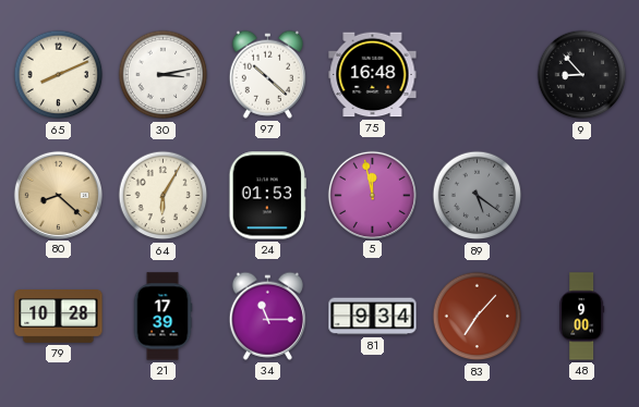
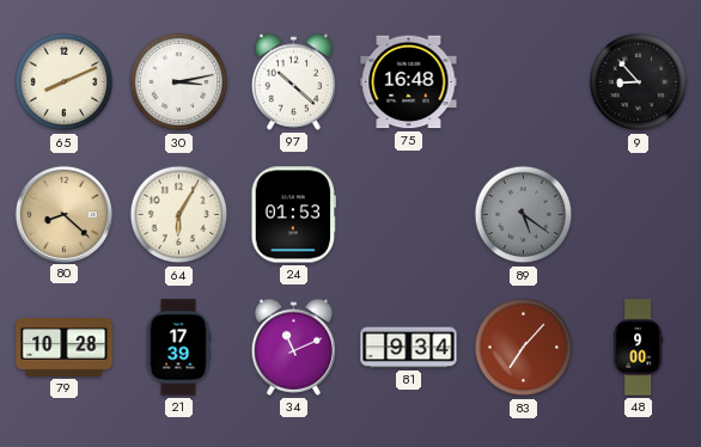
5: 11:58 -> none (372, 195)
34: 11:15 -> 11:11 (293, 347)
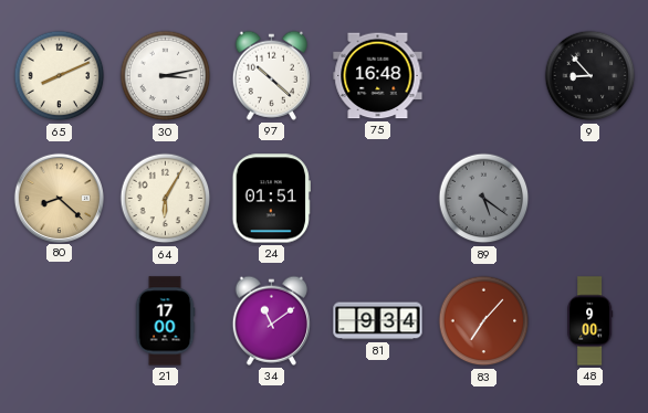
24: 01:53 -> 01:51 (271, 199)
79: 10:28 -> none (65, 348)
21: 17:39 -> 17:00 (165, 321)
34: 11:11 -> 11:09 (271, 320)
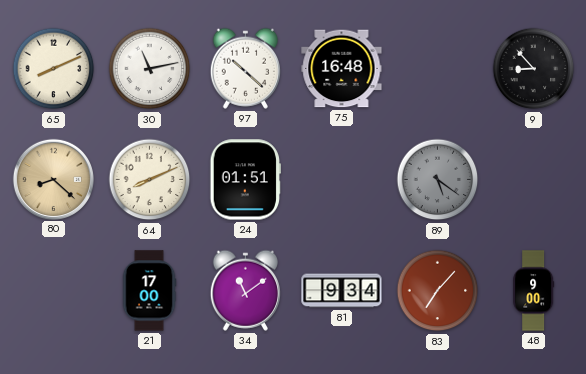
30: 3:13 -> 11:13 (150, 69)
64: 6:05 -> 8:11 (150, 180)
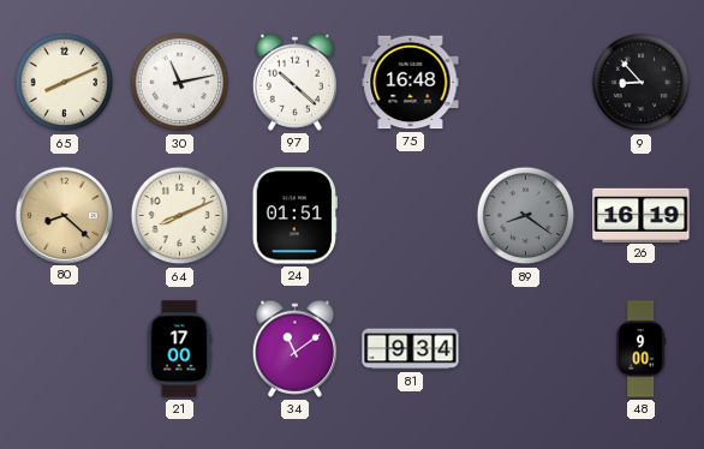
89: 5:21 -> 8:21 (526, 216)
26: none -> 16:19 (642, 215)
83: 7:07 -> none (438, 291)
